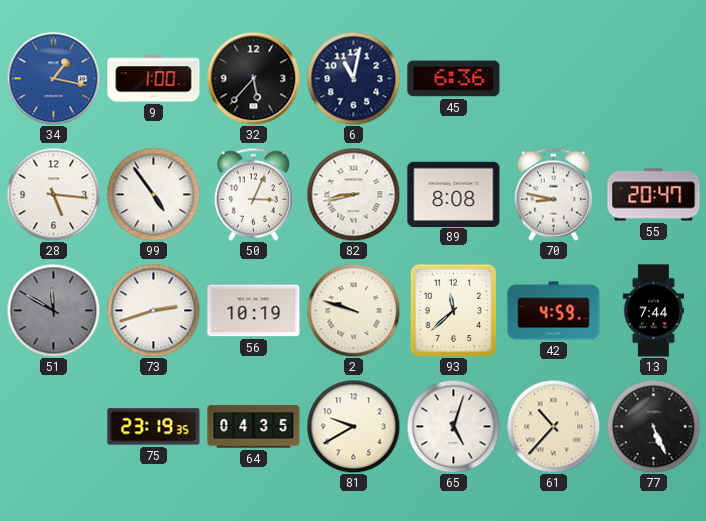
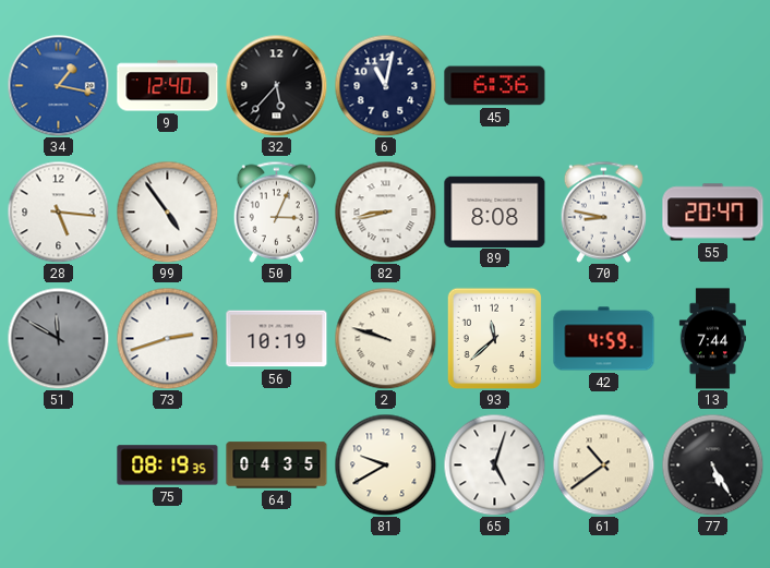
9: 1:00 -> 12:40 (168, 86)
75: 23:19 -> 08:19 (168, 466)
61: 10:37 -> 10:39 (603, 464)
77: 5:26 -> 5:25 (712, 464)
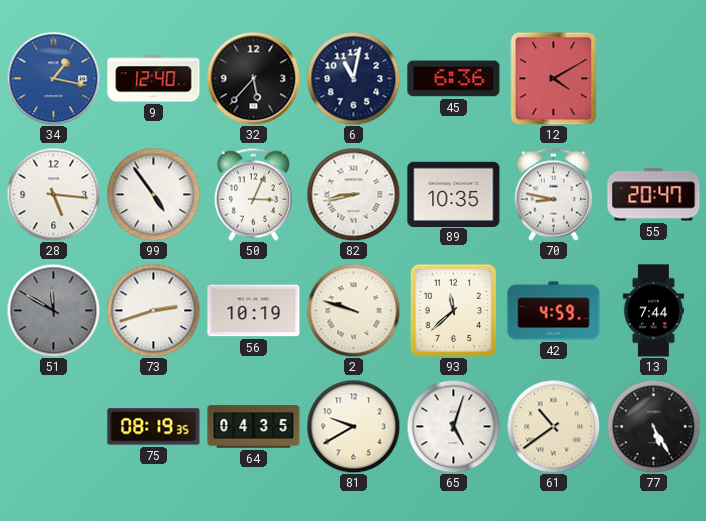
12: none -> 4:10 (554, 78)
89: 8:08 -> 10:35 (454, 194)
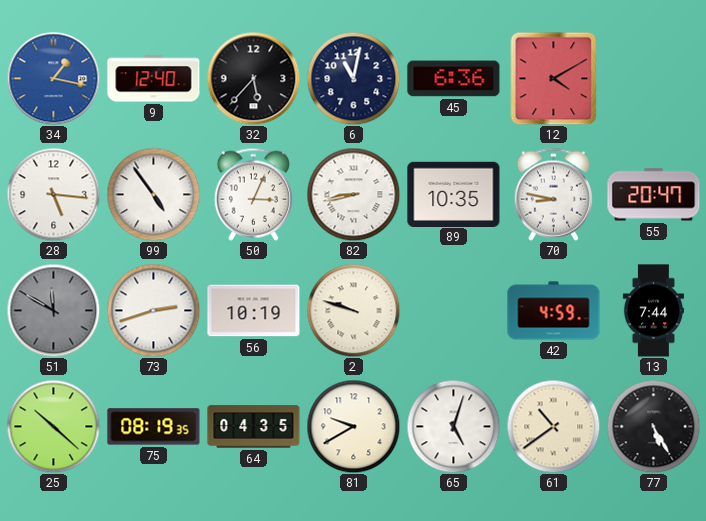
93: 11:38 -> none (454, 310)
25: none -> 10:22 (53, 426)
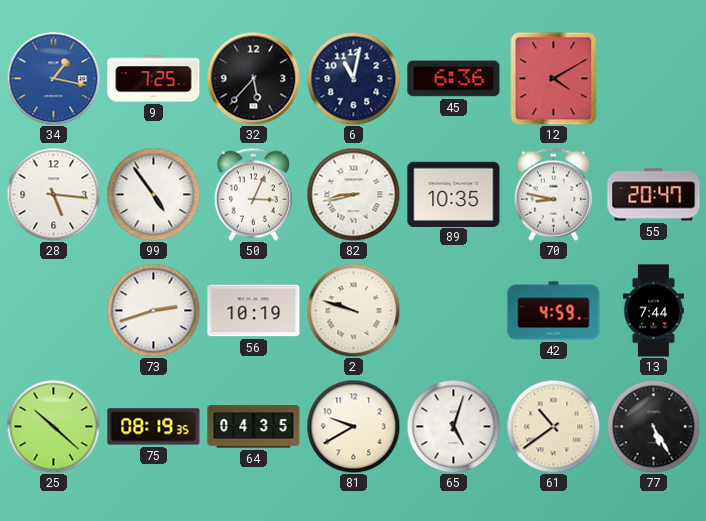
9: 12:40 -> 7:25 (154, 79)
51: 11:50 -> none (53, 310)
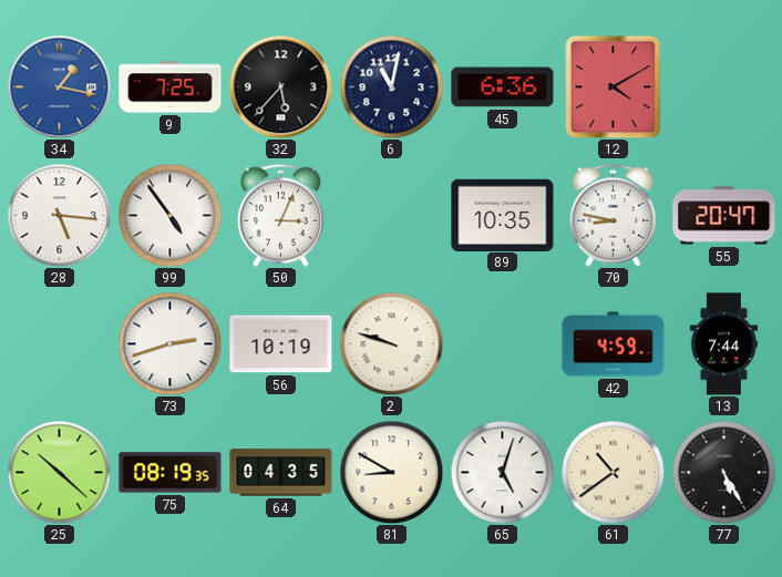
82: 8:43 -> none (353, 194)
81: 9:40 -> 8:50 (391, 472)
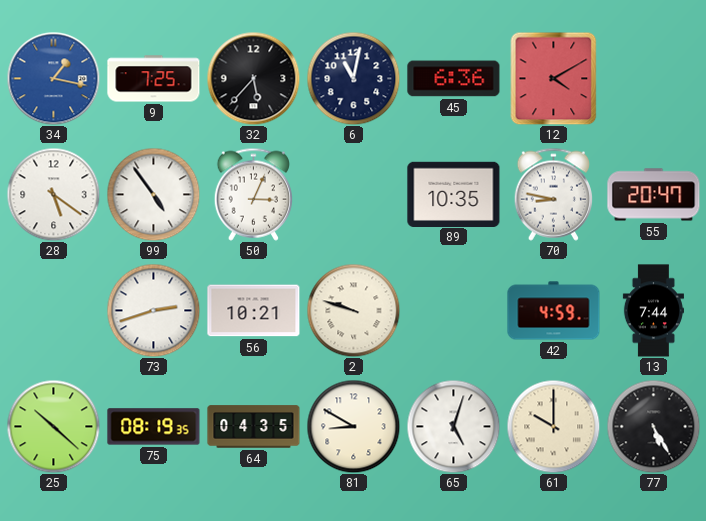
28: 5:16 -> 5:21 (53, 194)
56: 10:19 -> 10:21 (254, 311)
61: 10:39 -> 10:00 (553, 426)
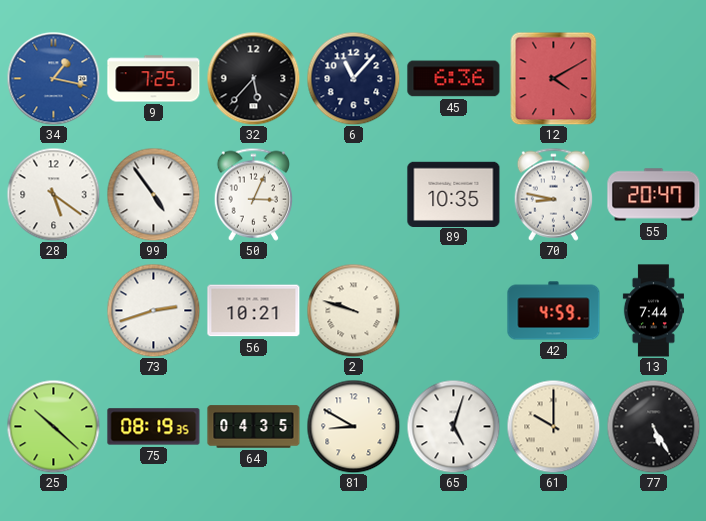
6: 11:02 -> 11:07 (353, 78)
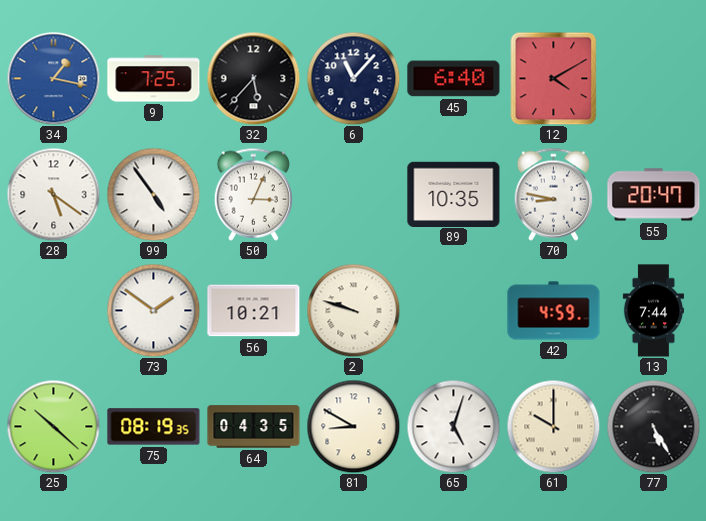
45: 6:36 -> 6:40 (454, 79)
73: 2:42 -> 1:51 (153, 310)
